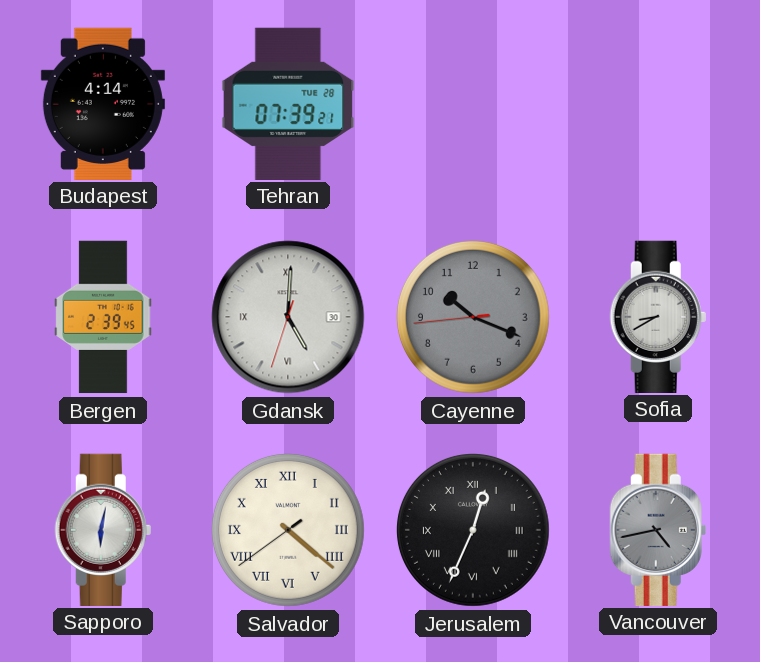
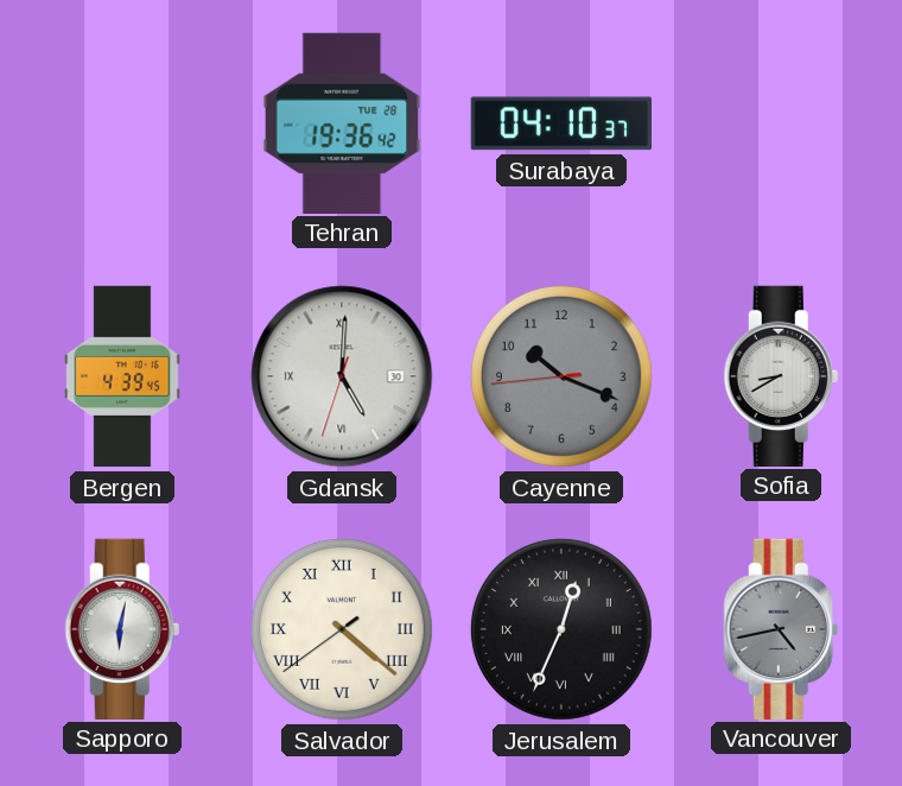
Budapest: 4:14 -> none (103, 103)
Tehran: 07:39 -> 19:36 (342, 122)
Surabaya: none -> 04:10 (560, 123)
Bergen: 2:39 -> 4:39 (122, 376)
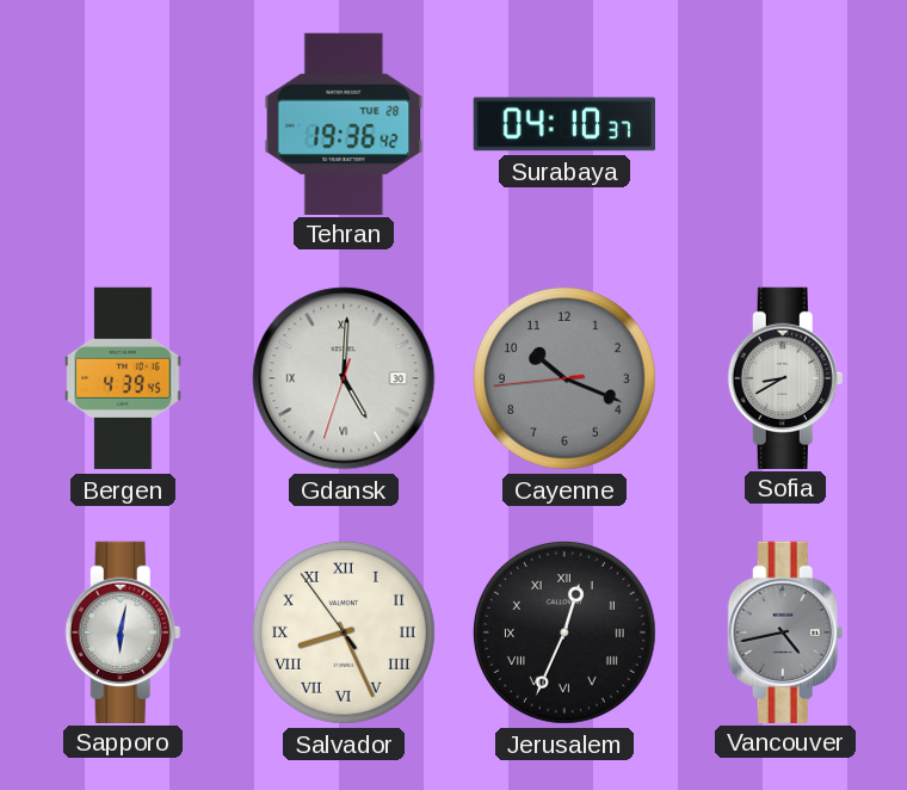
Salvador: 4:21 -> 8:25 (344, 632)
